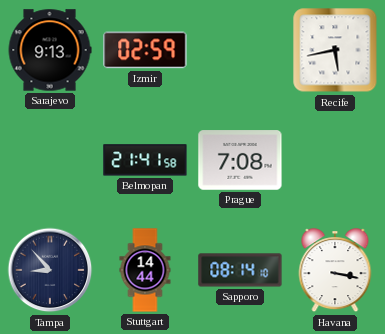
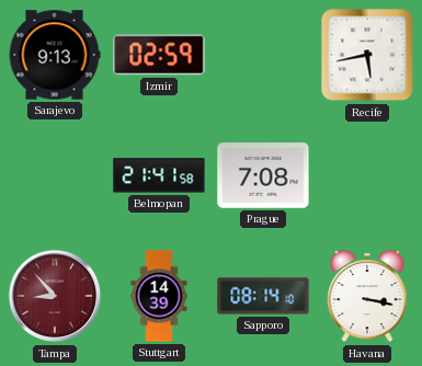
Tampa dial: navy -> burgundy (55, 296)
Stuttgart: 14:44 -> 14:39 (159, 296)
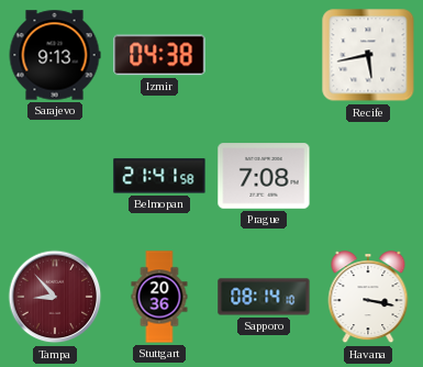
Izmir: 02:59 -> 04:38 (159, 55)
Stuttgart: 14:39 -> 20:36 (159, 297)
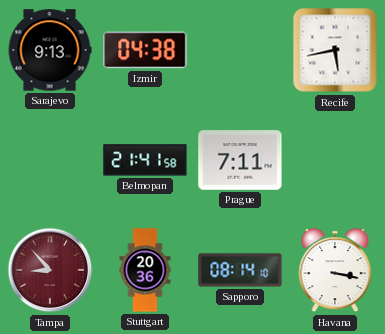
Prague: 7:08 -> 7:11 (240, 160)
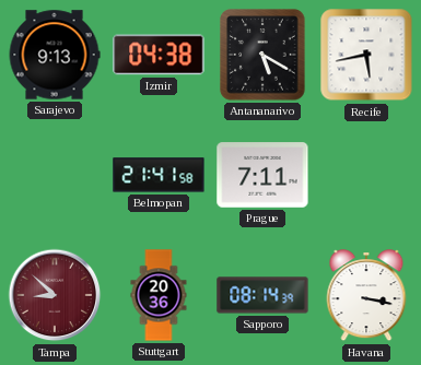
Antananarivo: none -> 5:20 (262, 55)
Tampa: 8:53 -> 8:52 (55, 295)
Sapporo: 08:14:10 -> 08:14:39 (262, 295)
